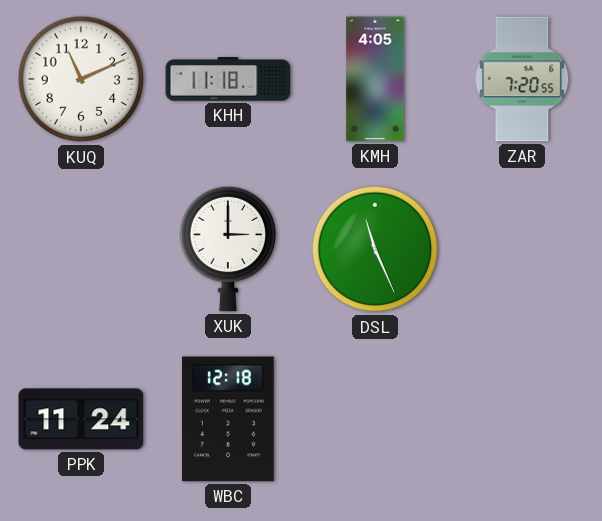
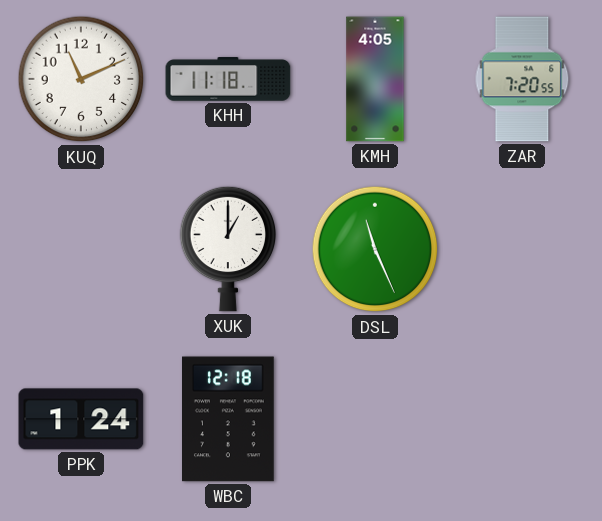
XUK: 3:00 -> 1:00 (228, 249)
PPK: 11:24 -> 1:24 (81, 419)
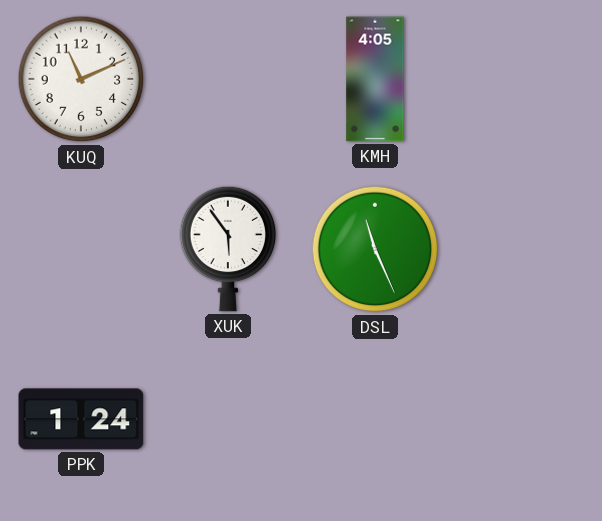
KHH: 11:18 -> none (228, 79)
ZAR: 7:20 -> none (522, 79)
XUK: 1:00 -> 5:54 (228, 249)
WBC: 12:18 -> none (229, 419)
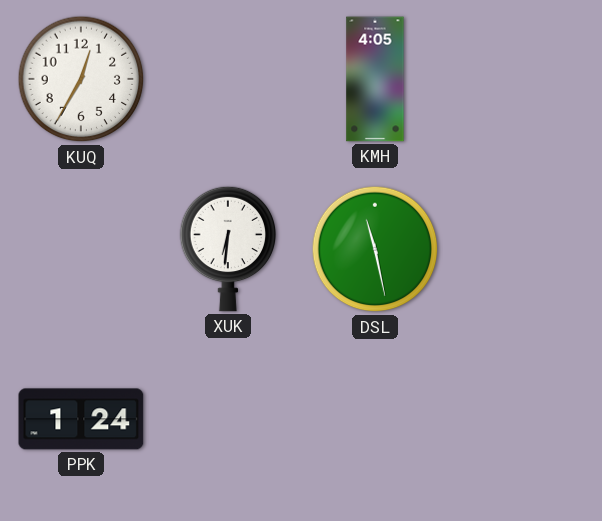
KUQ: 11:11 -> 12:35 (81, 79)
XUK: 5:54 -> 6:31 (228, 249)
DSL: 11:26 -> 11:28 (375, 249)
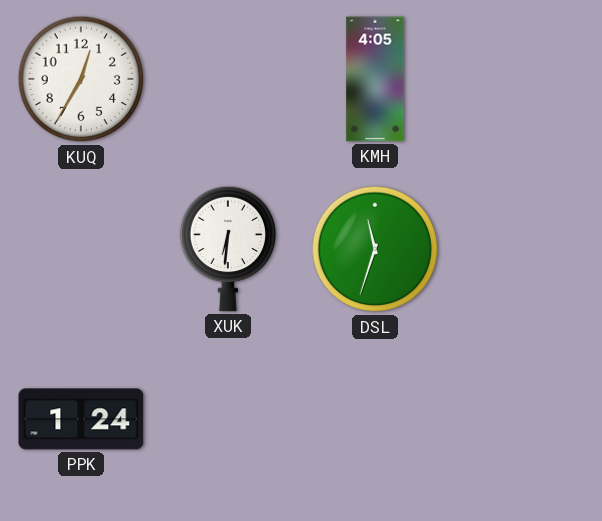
DSL: 11:28 -> 11:33 (375, 249)
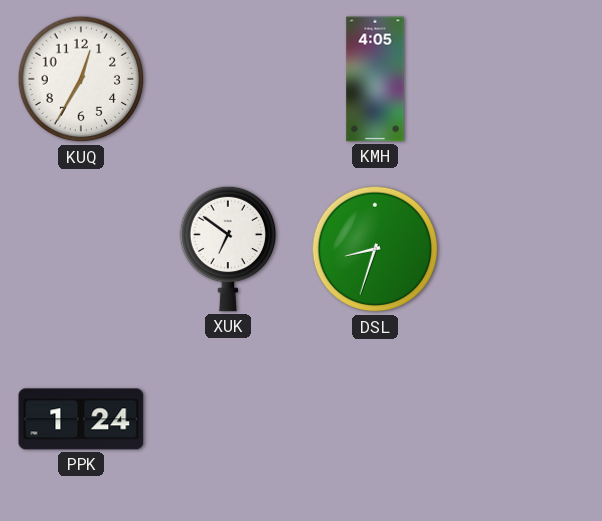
XUK: 6:31 -> 6:51 (228, 249)
DSL: 11:33 -> 8:33 (375, 249)
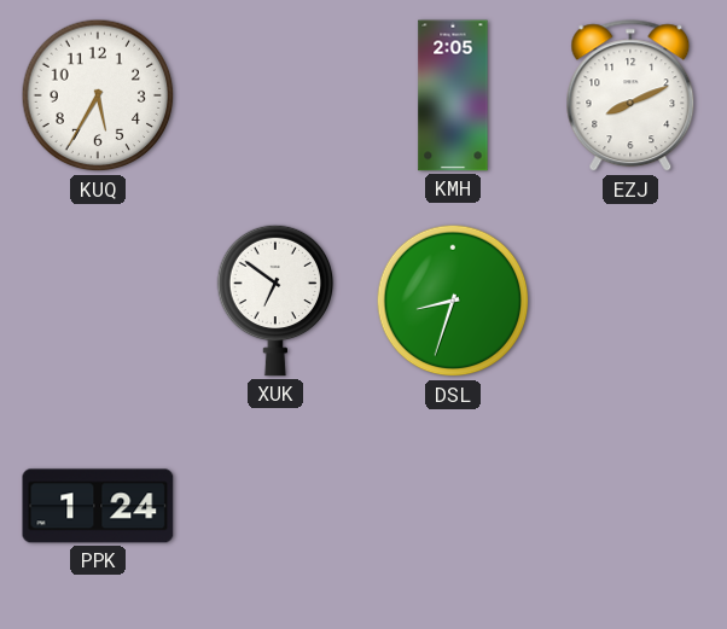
KUQ: 12:35 -> 5:35 (98, 95)
KMH: 4:05 -> 2:05 (453, 95)
EZJ: none -> 8:11 (630, 97)
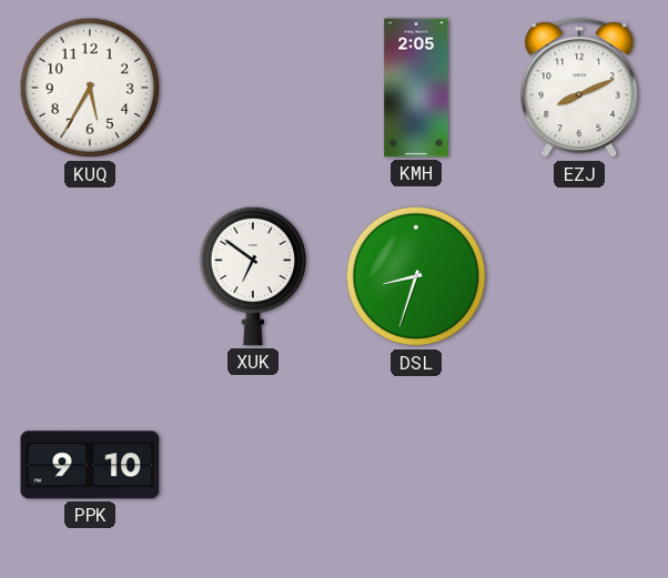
PPK: 1:24 -> 9:10 (90, 465)
